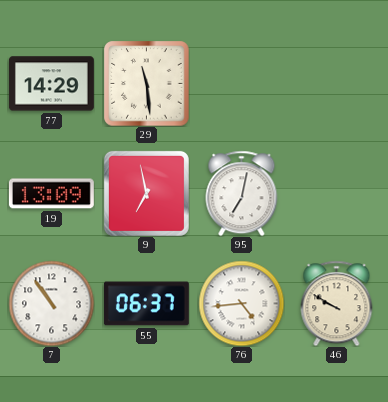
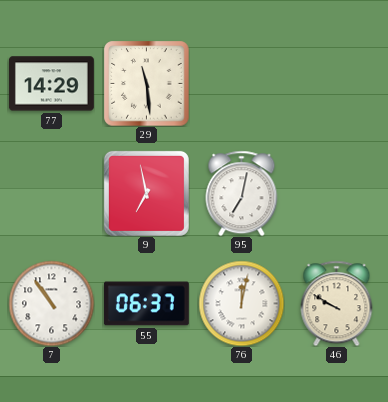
19: 13:09 -> none (51, 194)
76: 4:44 -> 12:02 (241, 303)
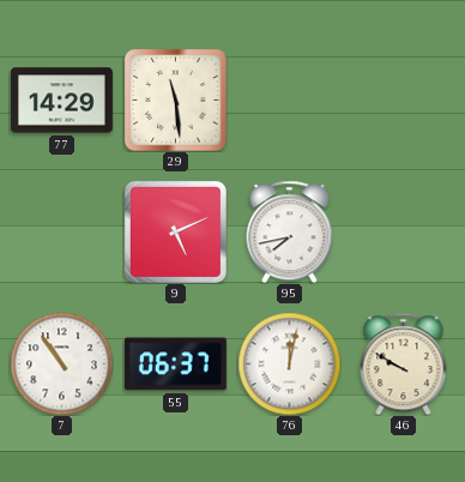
9: 6:58 -> 5:11 (175, 231)
95: 7:02 -> 7:43 (290, 231)
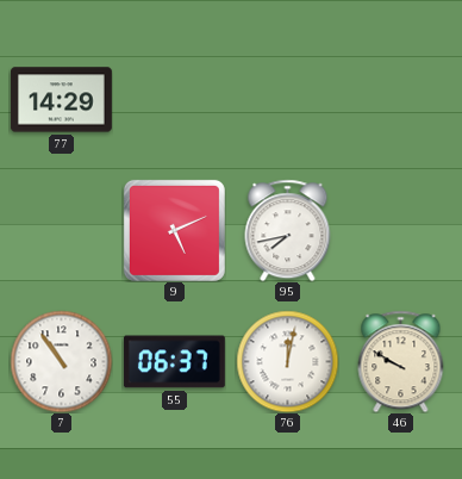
29: 11:29 -> none (175, 100)
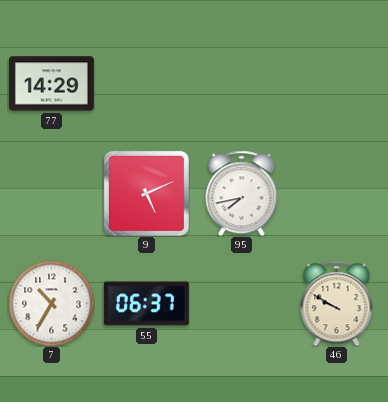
7: 10:54 -> 10:35 (51, 303)
76: 12:02 -> none (287, 361)
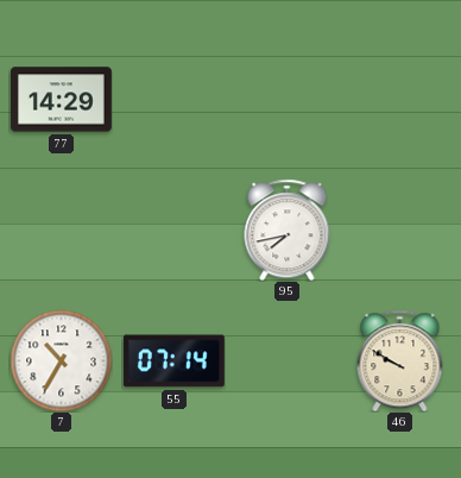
9: 5:11 -> none (146, 193)
55: 06:37 -> 07:14 (173, 361)
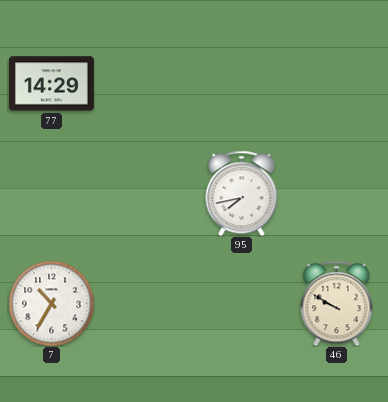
55: 07:14 -> none (173, 361)
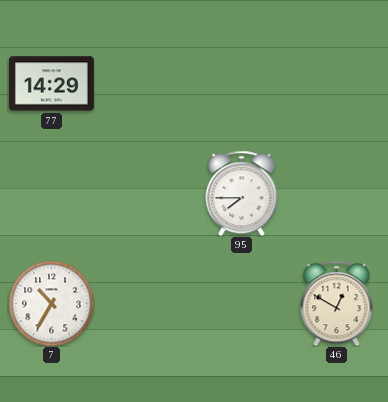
95: 7:43 -> 7:45 (242, 193)
46: 9:50 -> 12:50 (337, 303)
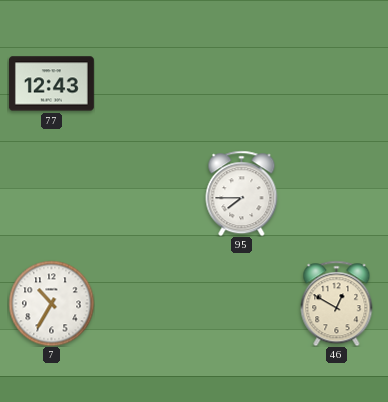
77: 14:29 -> 12:43 (51, 84)
